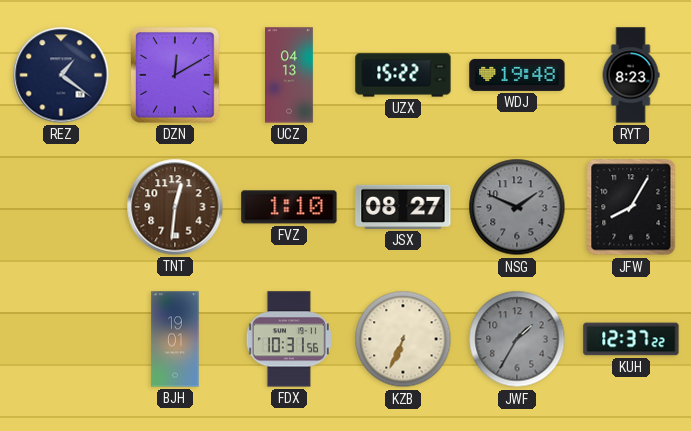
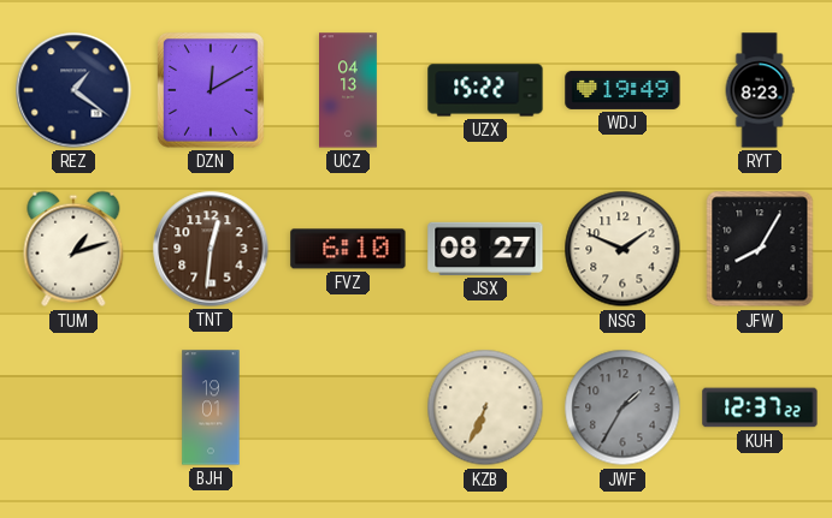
WDJ: 19:48 -> 19:49 (622, 90)
TUM: none -> 1:12 (73, 249)
FVZ: 1:10 -> 6:10 (348, 249)
NSG dial: grey -> cream (622, 249)
FDX: 10:31 -> none (289, 339)
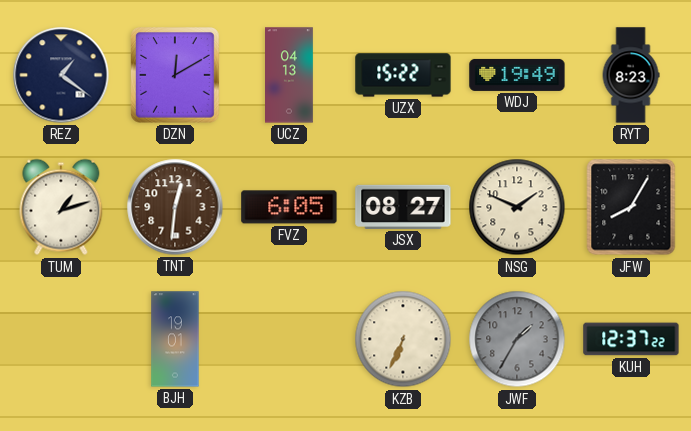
FVZ: 6:10 -> 6:05 (289, 207)
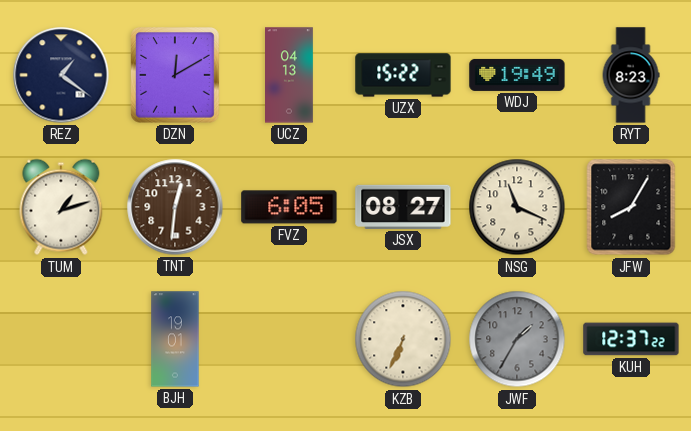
NSG: 1:49 -> 11:19 (517, 207)
